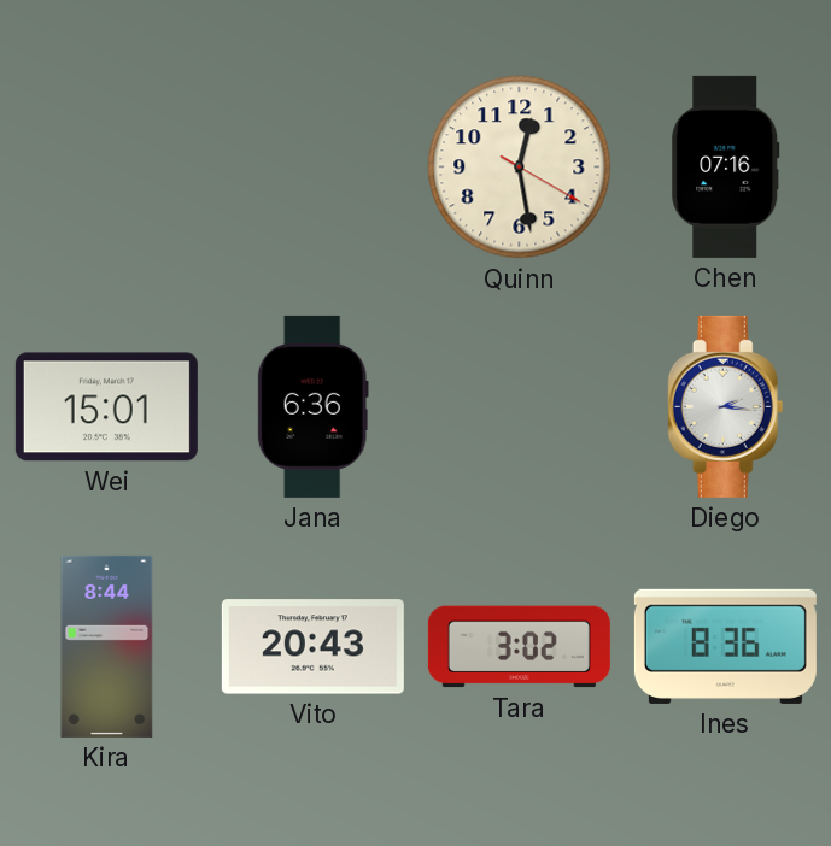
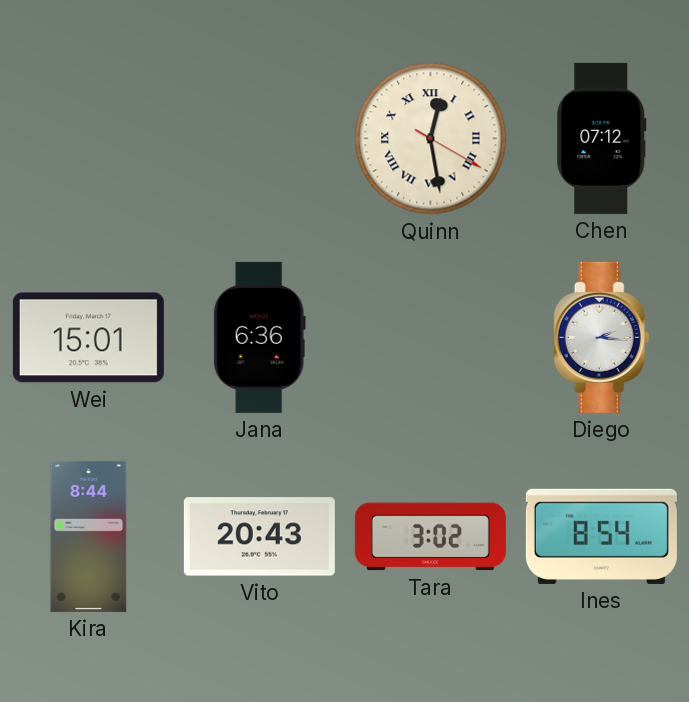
Quinn numerals: Arabic -> Roman (431, 139)
Chen: 07:16 -> 07:12 (602, 138)
Ines: 8:36 -> 8:54 (601, 536)
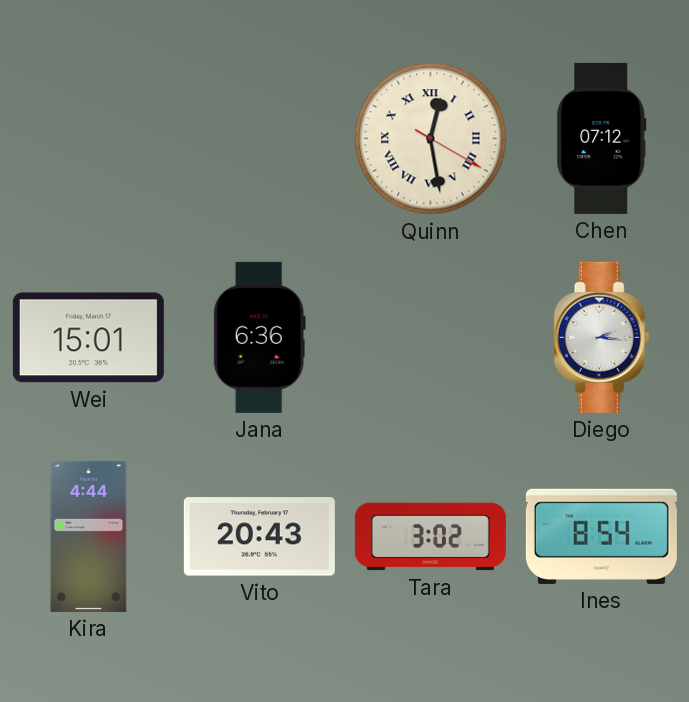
Kira: 8:44 -> 4:44 (89, 536)
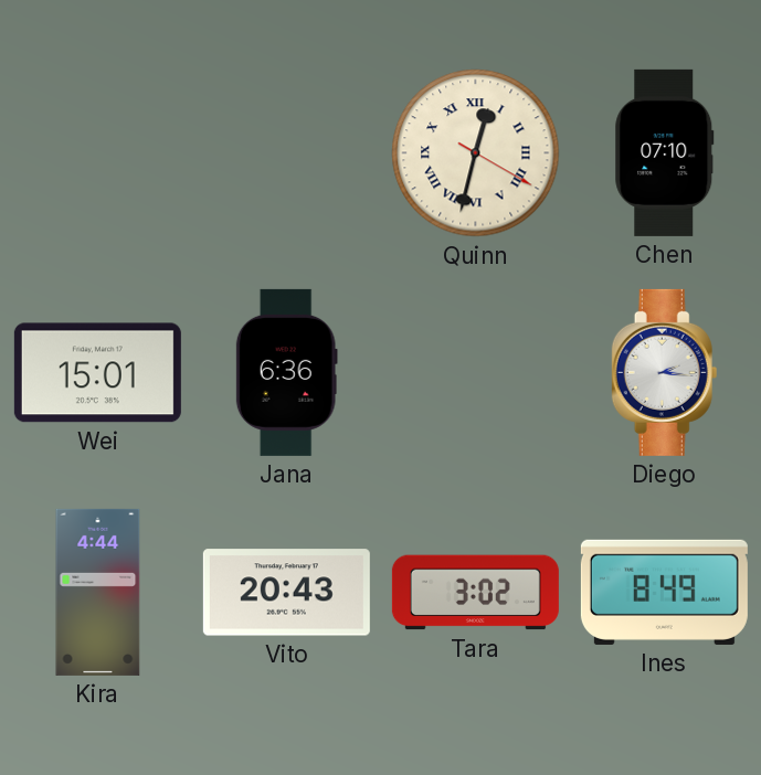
Quinn: 12:28 -> 12:32 (476, 153)
Chen: 07:12 -> 07:10 (665, 152)
Ines: 8:54 -> 8:49 (664, 592)
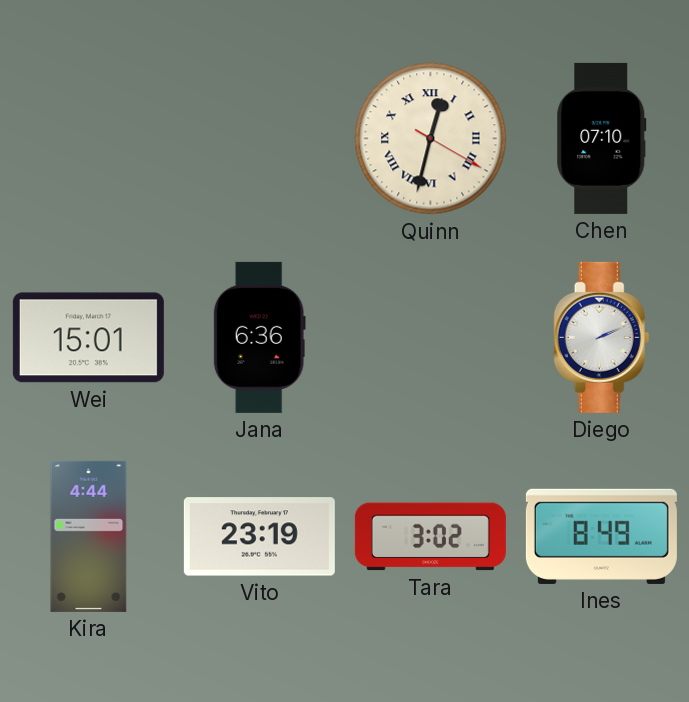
Diego: 2:16 -> 2:11 (602, 337)
Vito: 20:43 -> 23:19 (259, 537)
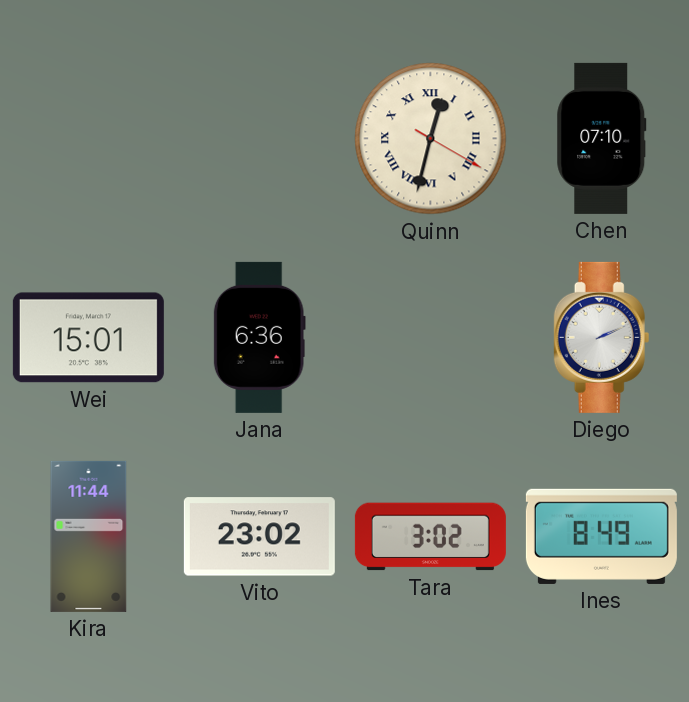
Kira: 4:44 -> 11:44 (89, 536)
Vito: 23:19 -> 23:02 (259, 537)
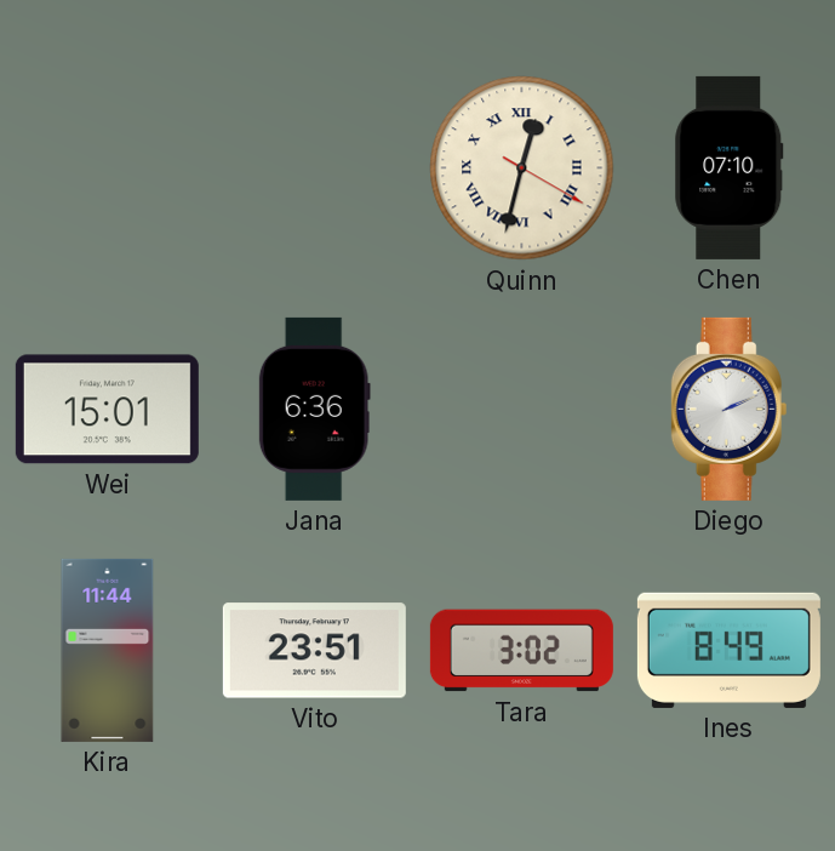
Vito: 23:02 -> 23:51 (314, 651)
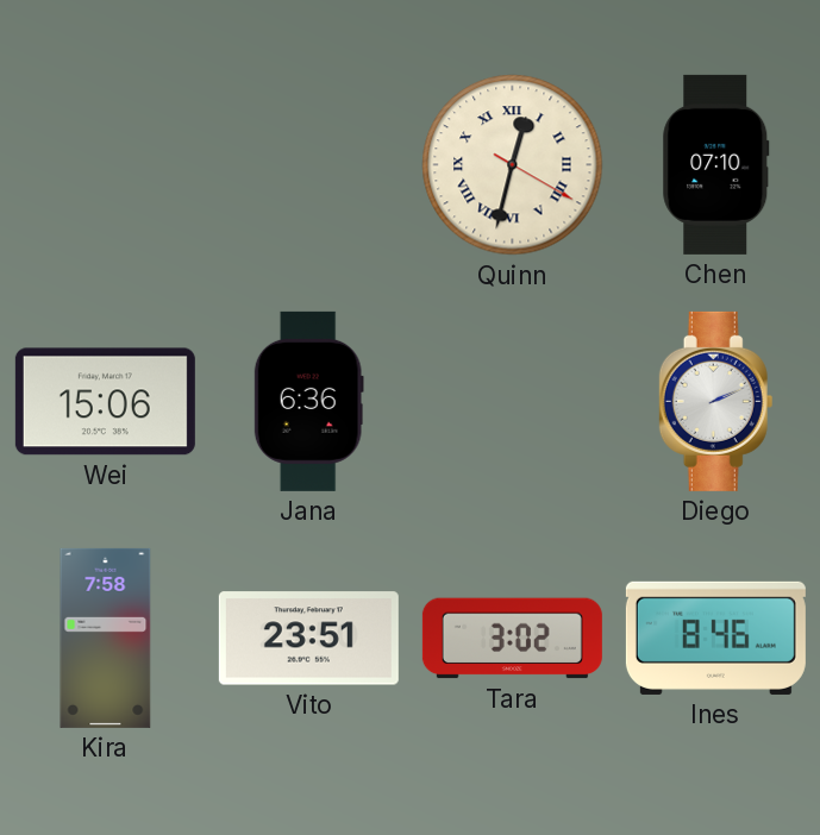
Wei: 15:01 -> 15:06 (105, 402)
Kira: 11:44 -> 7:58 (106, 638)
Ines: 8:49 -> 8:46 (715, 638)
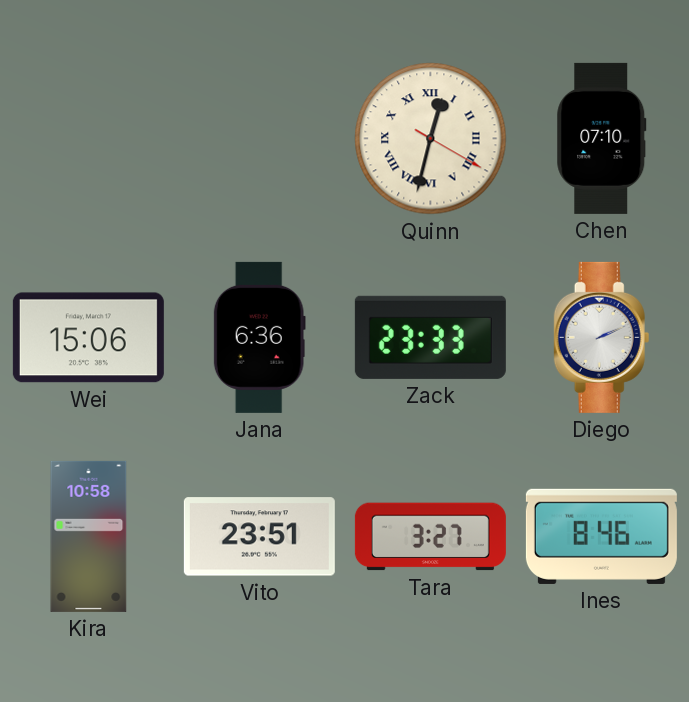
Zack: none -> 23:33 (430, 337)
Kira: 7:58 -> 10:58 (89, 536)
Tara: 3:02 -> 3:27 (430, 537)
